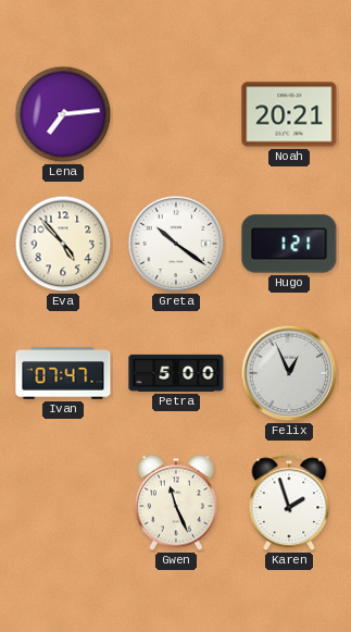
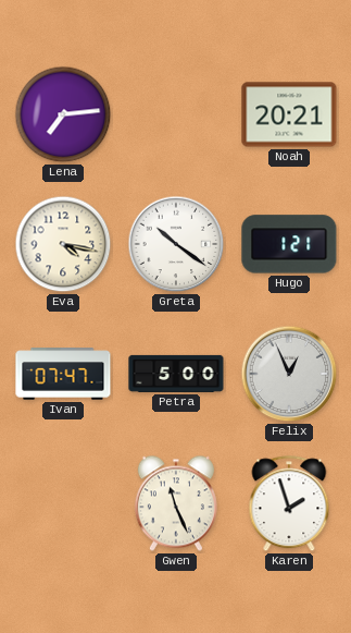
Eva: 4:53 -> 4:17 (63, 244)
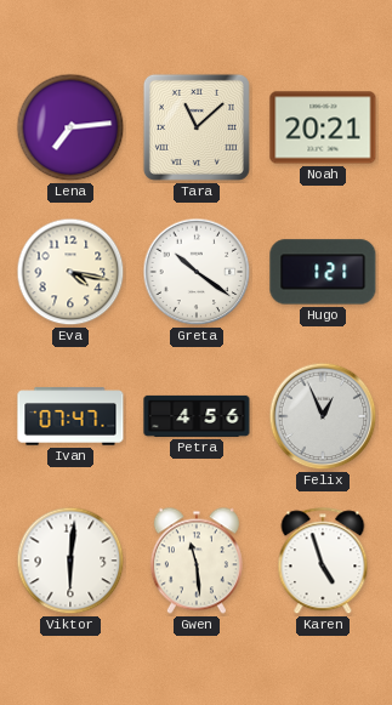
Tara: none -> 11:08 (197, 127)
Petra: 5:00 -> 4:56 (197, 416)
Viktor: none -> 6:01 (70, 561)
Gwen: 11:26 -> 11:29 (197, 561)
Karen: 1:57 -> 4:57 (323, 562)
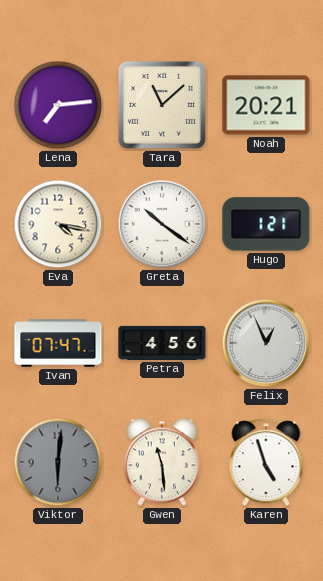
Viktor dial: white -> grey (58, 462)
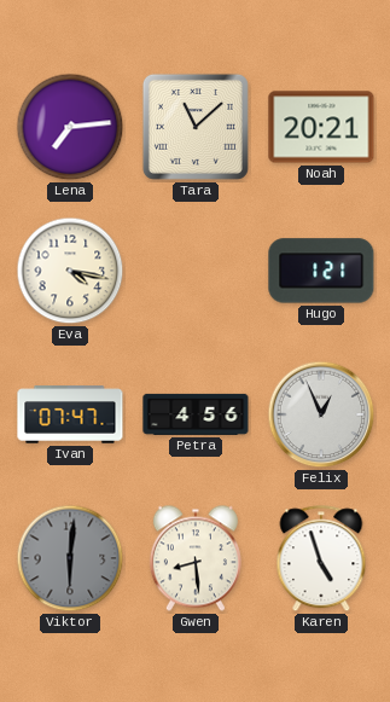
Greta: 10:21 -> none (162, 224)
Gwen: 11:29 -> 8:29 (196, 558)
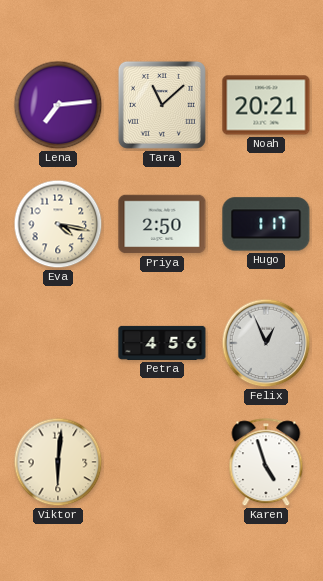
Priya: none -> 2:50 (162, 224)
Hugo: 1:21 -> 1:17 (266, 224)
Ivan: 07:47 -> none (70, 414)
Viktor dial: grey -> cream (58, 462)
Gwen: 8:29 -> none (196, 558)
